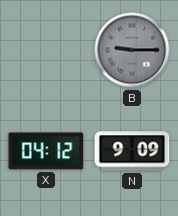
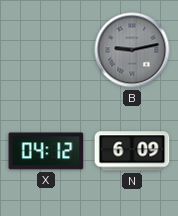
B: 9:15 -> 9:13 (132, 50)
N: 9:09 -> 6:09 (132, 151)
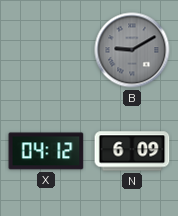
B: 9:13 -> 9:10 (132, 50)
